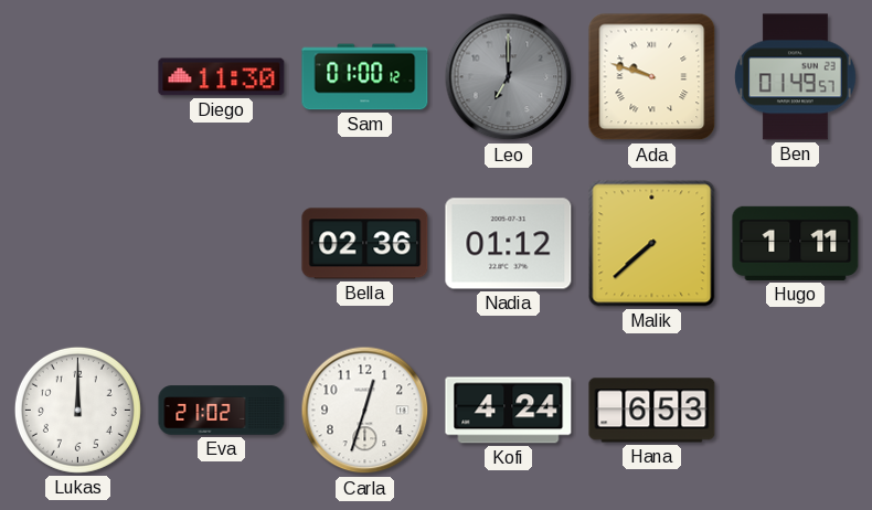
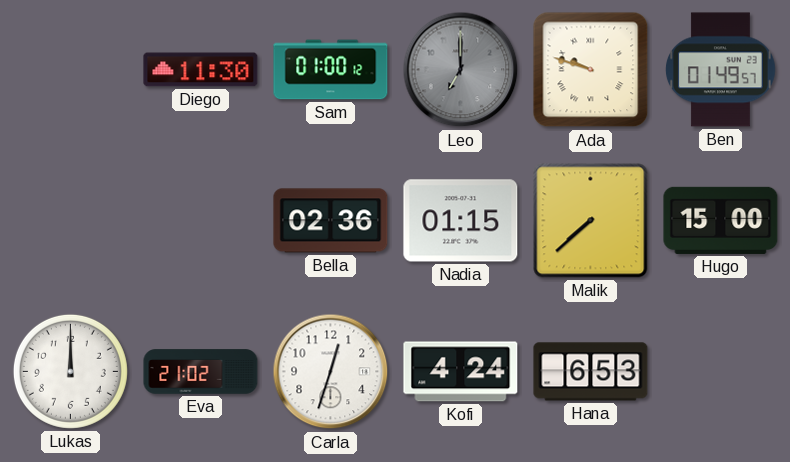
Nadia: 01:12 -> 01:15 (461, 221)
Hugo: 1:11 -> 15:00 (721, 220)
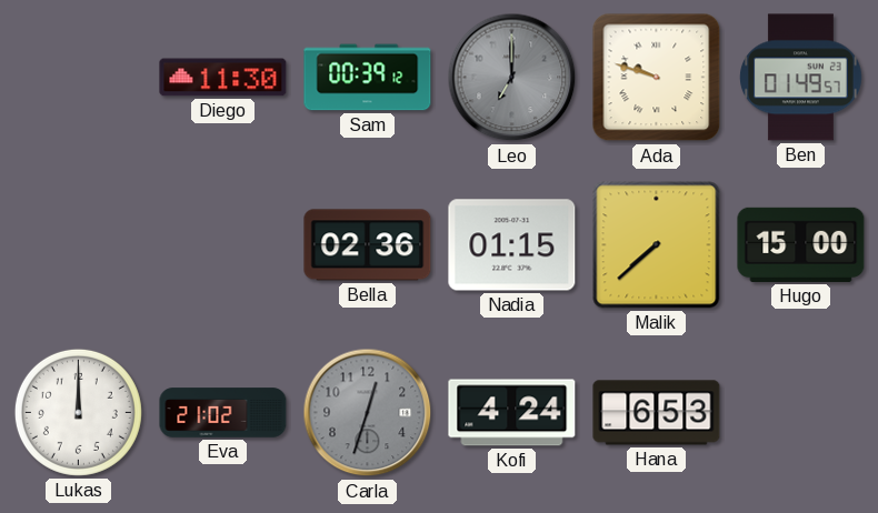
Sam: 01:00 -> 00:39 (368, 78)
Carla dial: white -> grey (368, 413)
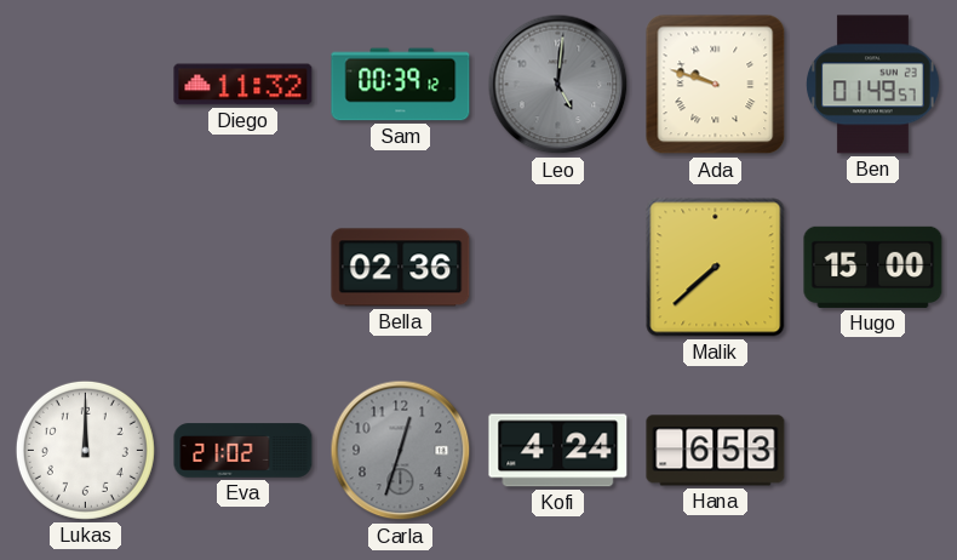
Diego: 11:30 -> 11:32 (243, 85)
Leo: 7:00 -> 5:01 (558, 85)
Nadia: 01:15 -> none (512, 245)
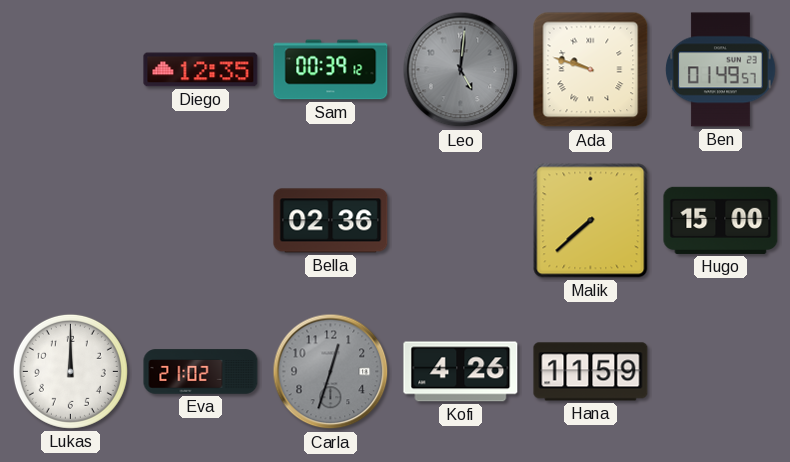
Diego: 11:32 -> 12:35 (201, 70)
Kofi: 4:24 -> 4:26 (461, 372)
Hana: 6:53 -> 11:59 (591, 372)
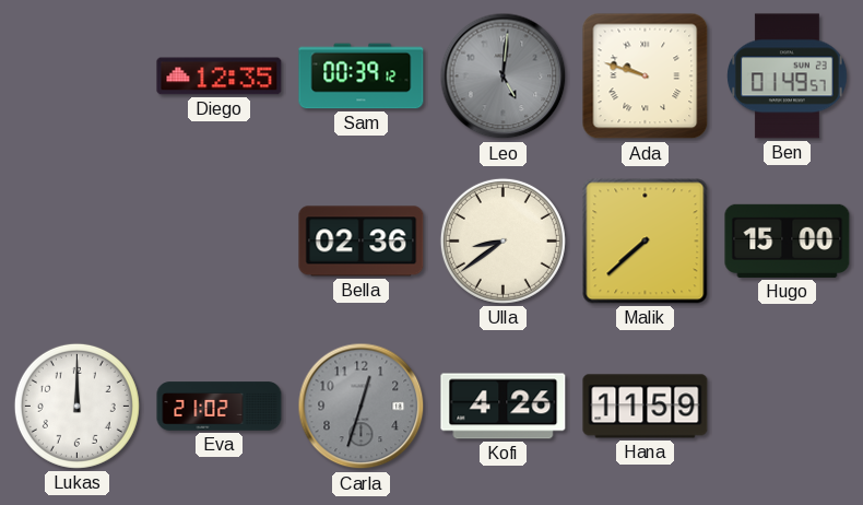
Ulla: none -> 8:39 (503, 240)
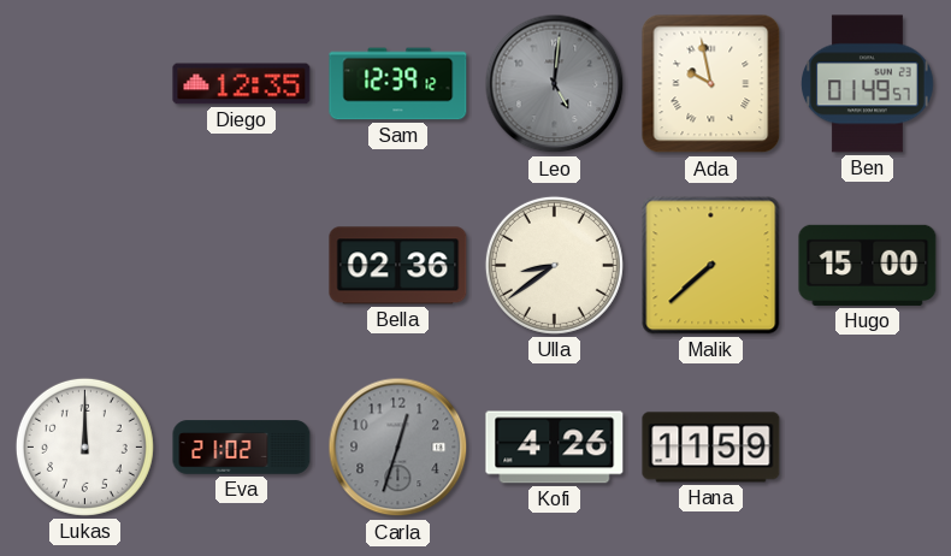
Sam: 00:39 -> 12:39 (398, 84)
Ada: 9:48 -> 9:58 (711, 84)
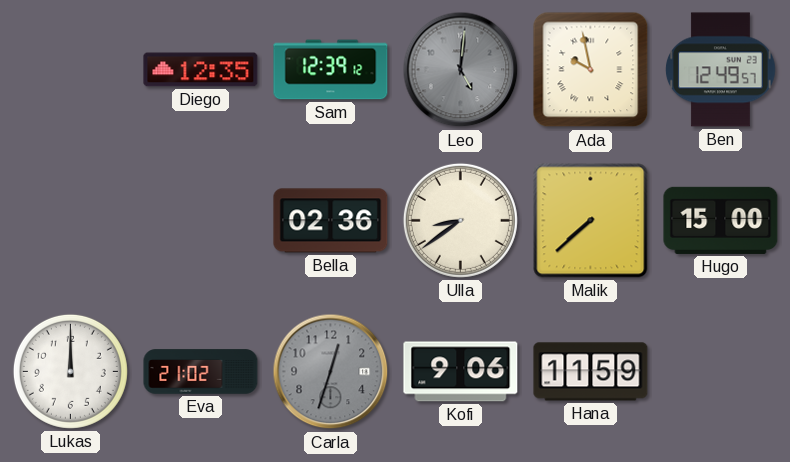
Ben: 01:49 -> 12:49 (721, 70)
Kofi: 4:26 -> 9:06 (461, 372)
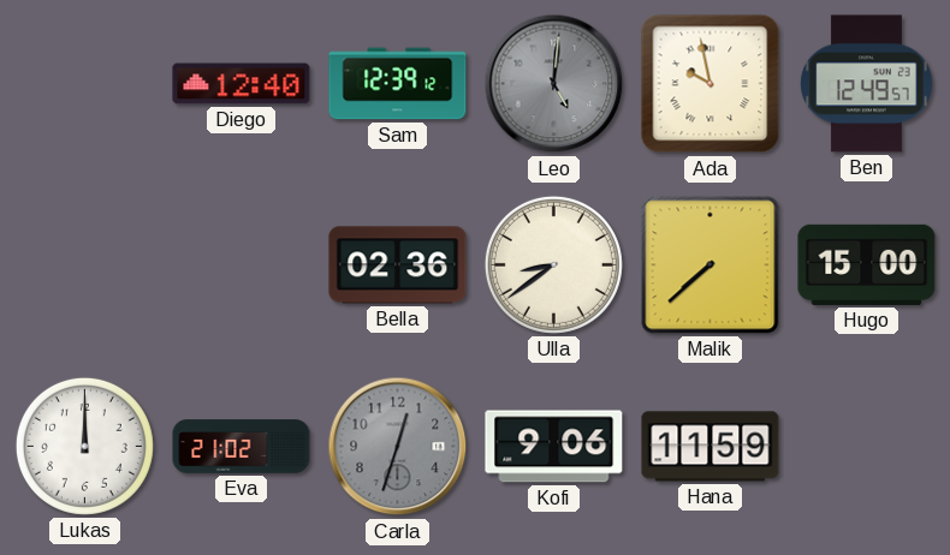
Diego: 12:35 -> 12:40 (242, 84)
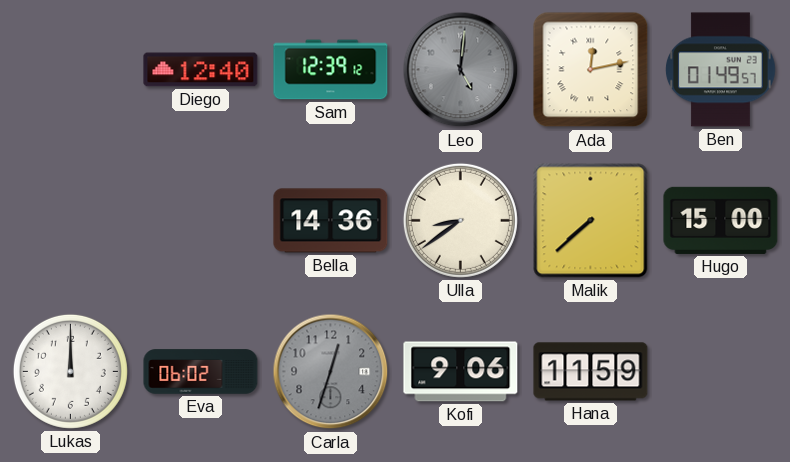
Ada: 9:58 -> 12:13 (591, 70)
Ben: 12:49 -> 01:49 (721, 70)
Bella: 02:36 -> 14:36 (331, 221)
Eva: 21:02 -> 06:02 (201, 372)
